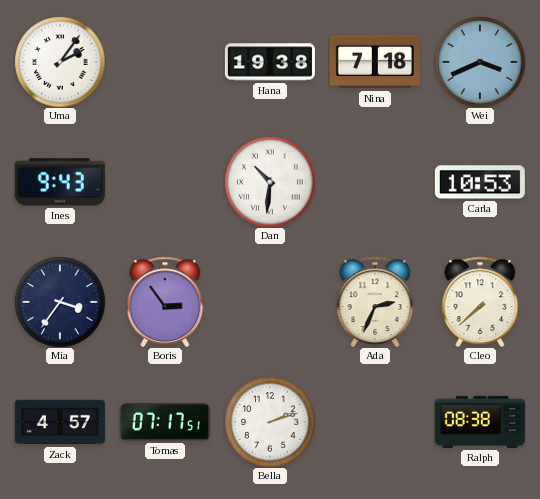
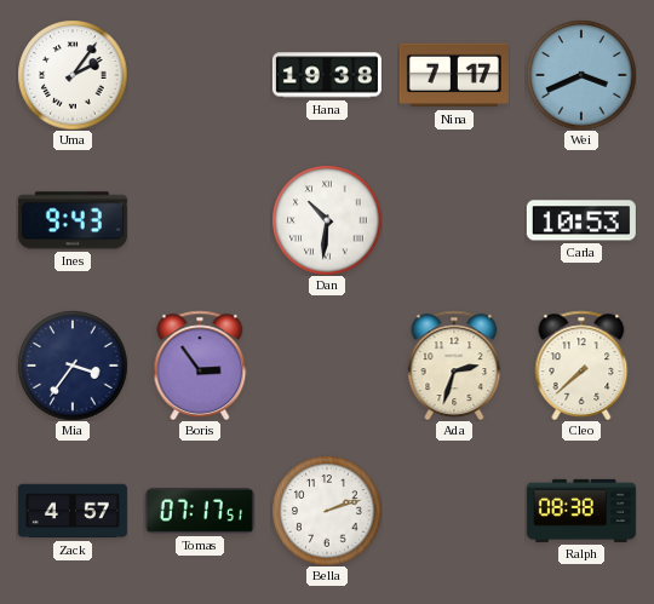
Nina: 7:18 -> 7:17 (454, 75)
Ada: 2:34 -> 2:33 (454, 364)
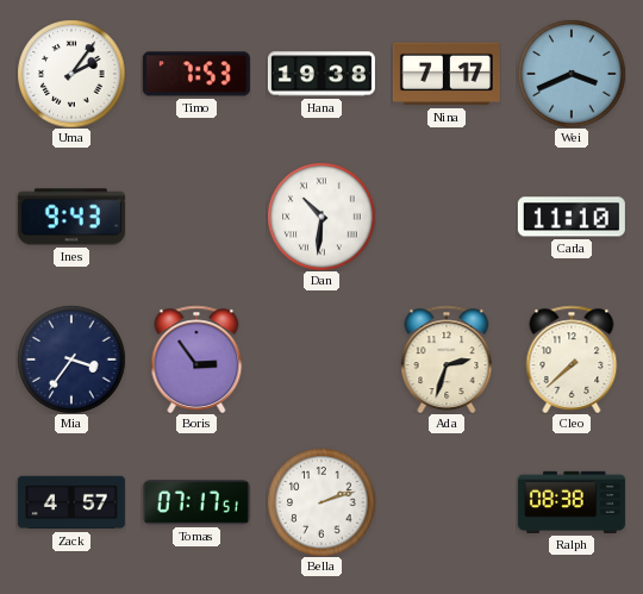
Timo: none -> 7:53 (196, 74)
Carla: 10:53 -> 11:10 (572, 217)
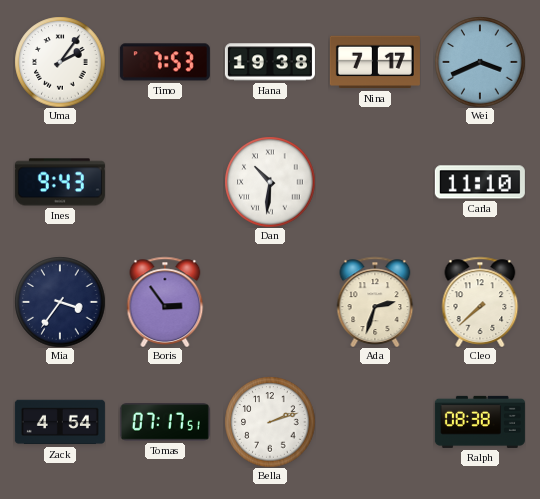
Zack: 4:57 -> 4:54 (60, 422)
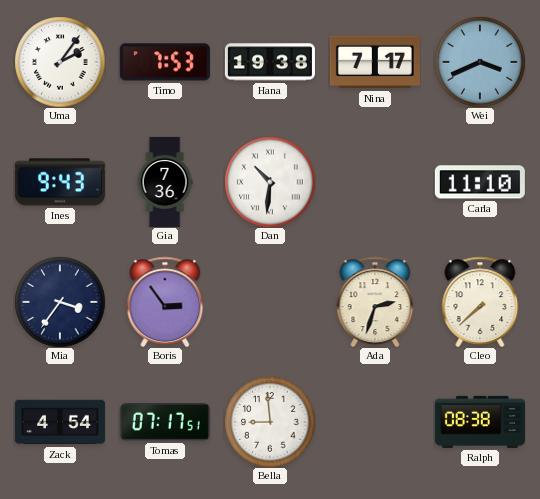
Gia: none -> 7:36 (165, 182)
Bella: 2:12 -> 8:59 (270, 422)
